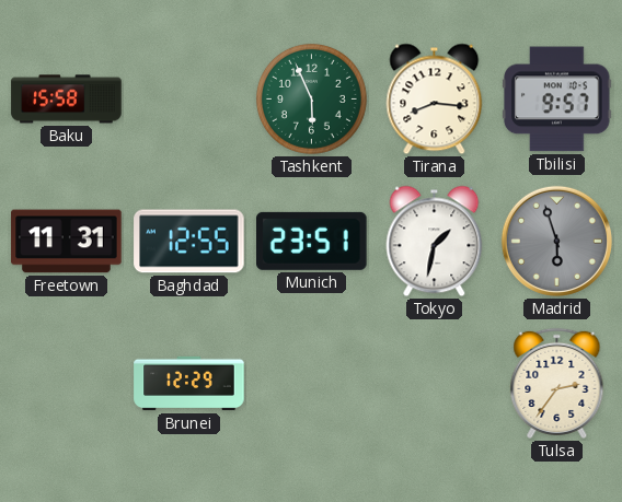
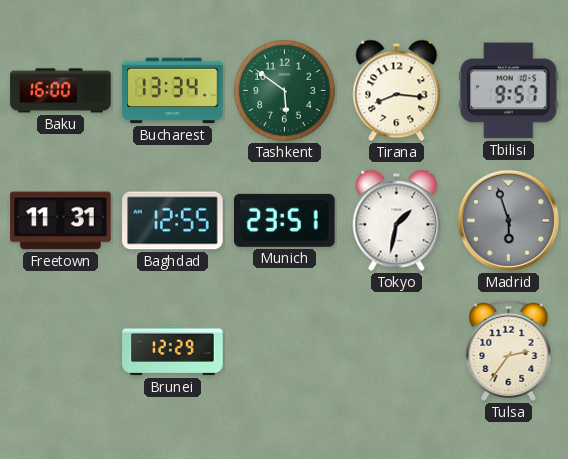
Baku: 15:58 -> 16:00 (61, 91)
Bucharest: none -> 13:34 (173, 91)
Tashkent: 5:56 -> 5:51 (284, 90)
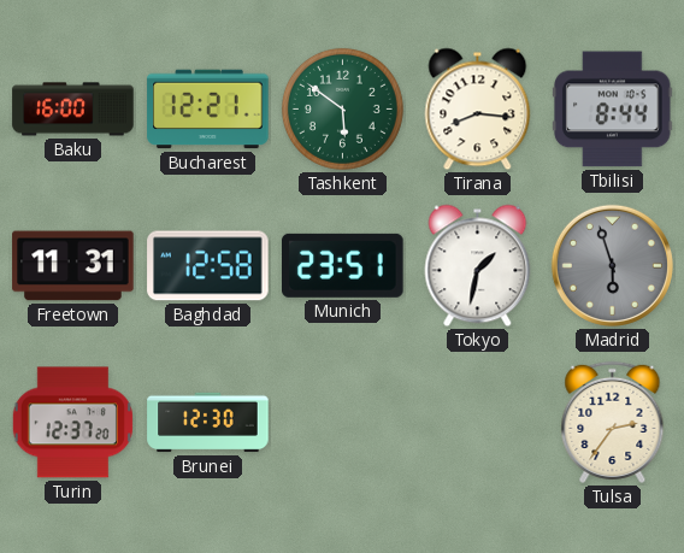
Bucharest: 13:34 -> 12:21 (208, 110)
Tbilisi: 9:57 -> 8:44 (613, 110)
Baghdad: 12:55 -> 12:58 (208, 266)
Turin: none -> 12:37 (72, 423)
Brunei: 12:29 -> 12:30 (208, 423)
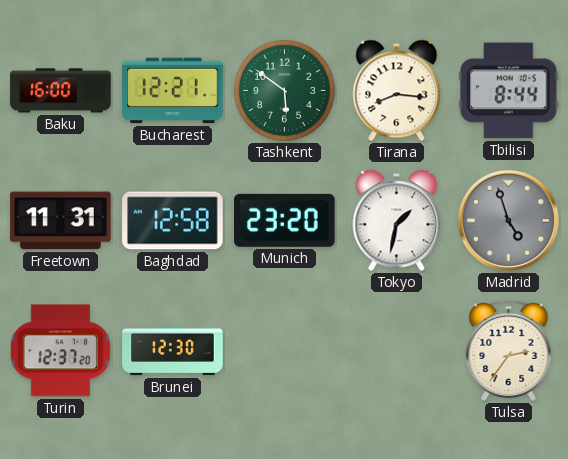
Munich: 23:51 -> 23:20 (285, 220)
Madrid: 5:57 -> 4:57 (508, 220)
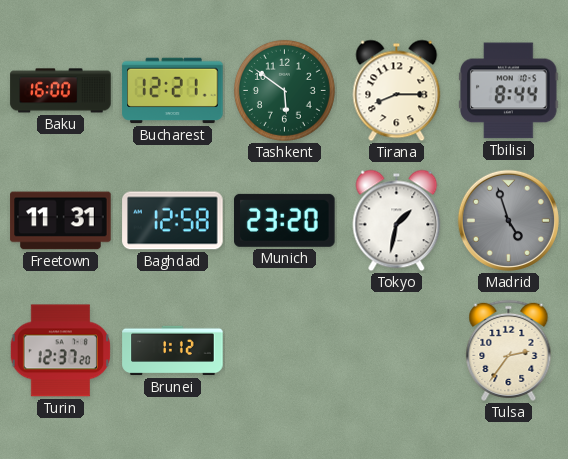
Tirana: 8:16 -> 8:15 (397, 91)
Brunei: 12:30 -> 1:12 (173, 351)
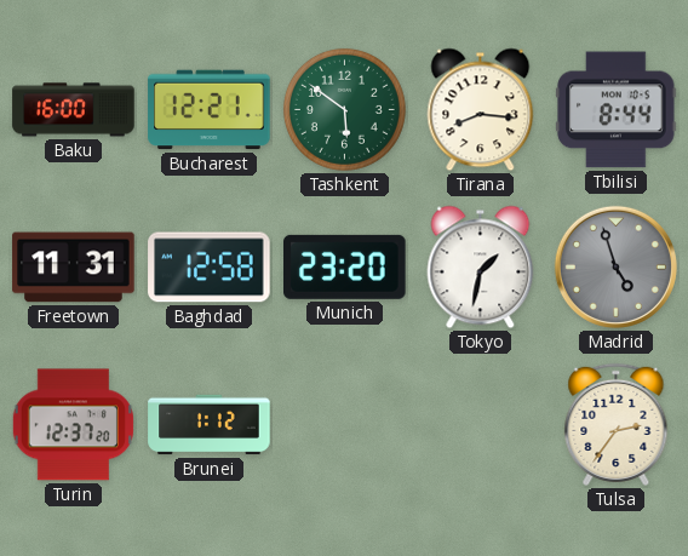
Tirana: 8:15 -> 8:16 (481, 110)
